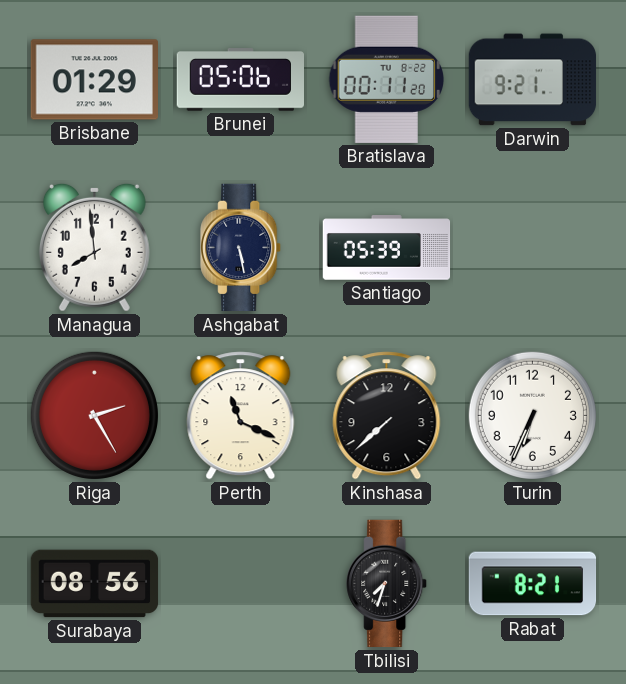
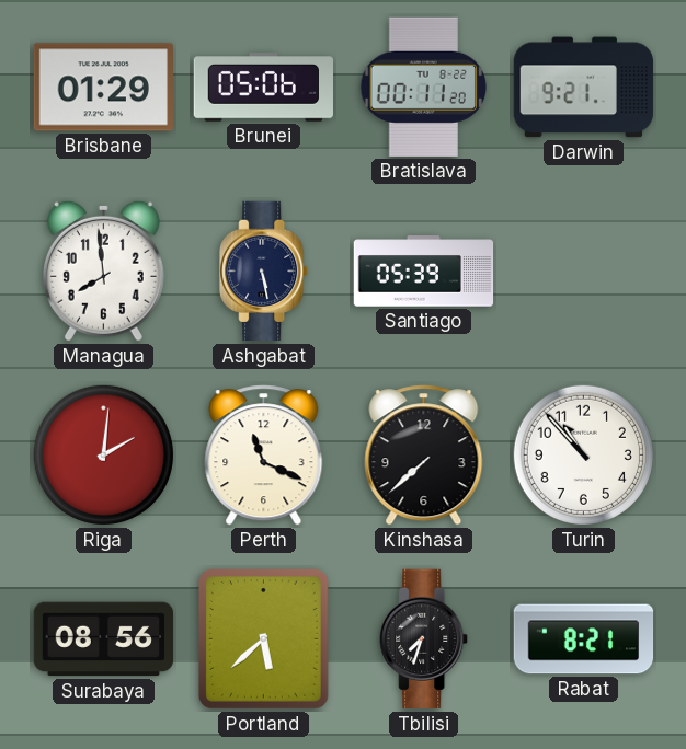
Riga: 2:25 -> 2:01 (103, 454)
Turin: 6:34 -> 10:53 (583, 454)
Portland: none -> 5:38 (263, 639)
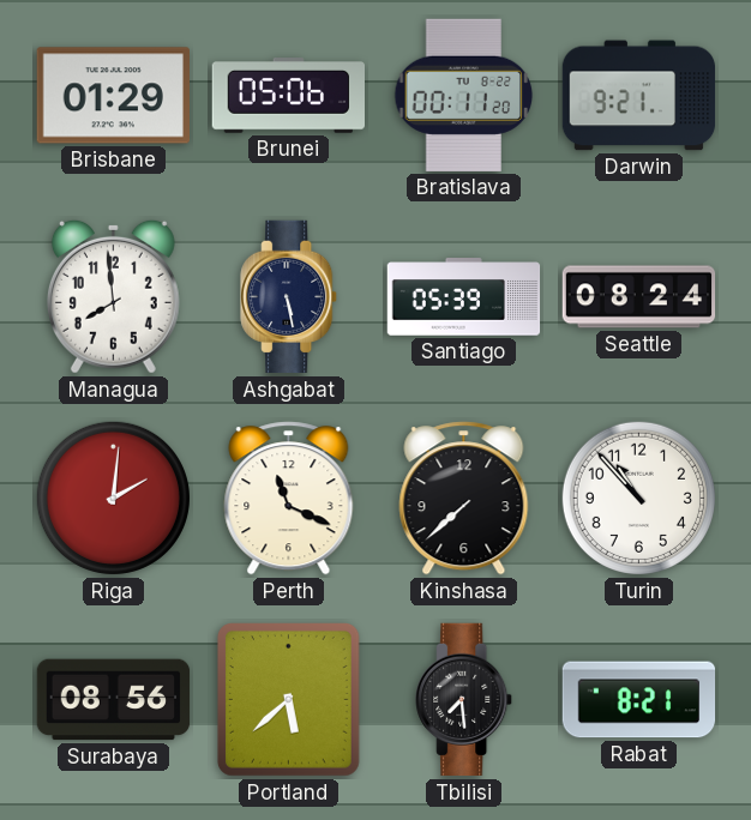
Seattle: none -> 08:24 (639, 297)
Tbilisi: 7:33 -> 7:29 (464, 700)
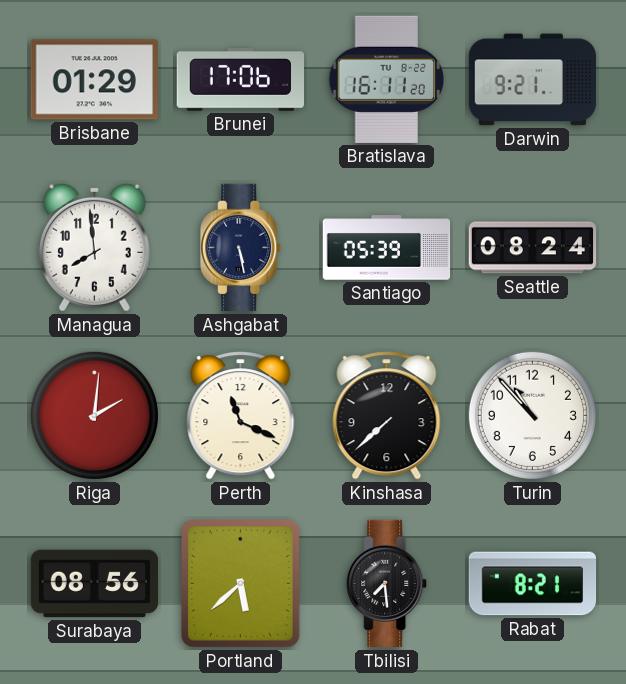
Brunei: 05:06 -> 17:06 (240, 80)
Bratislava: 00:11 -> 16:11 (387, 79)
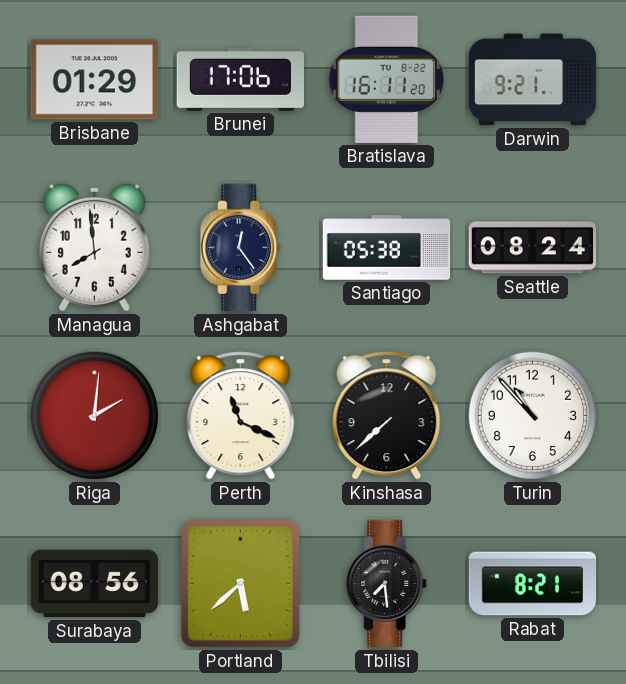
Ashgabat: 5:28 -> 12:24 (241, 248)
Santiago: 05:39 -> 05:38 (387, 248)
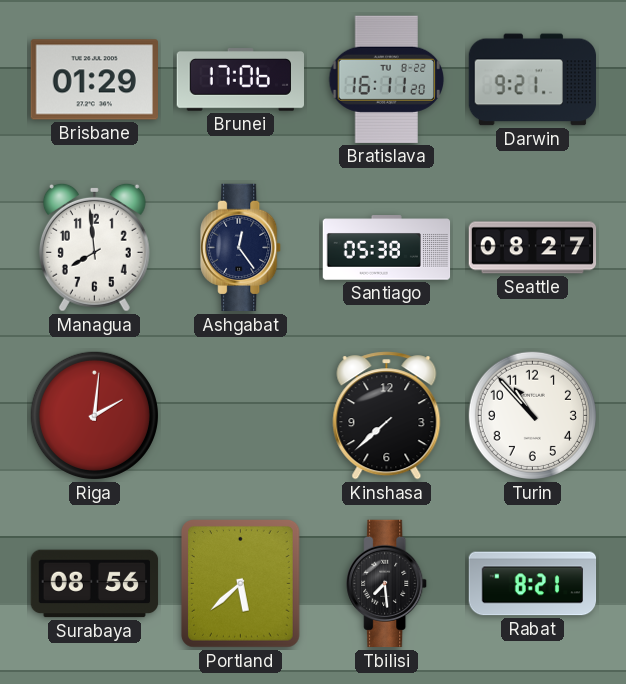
Seattle: 08:24 -> 08:27 (533, 248)
Perth: 11:19 -> none (241, 416)
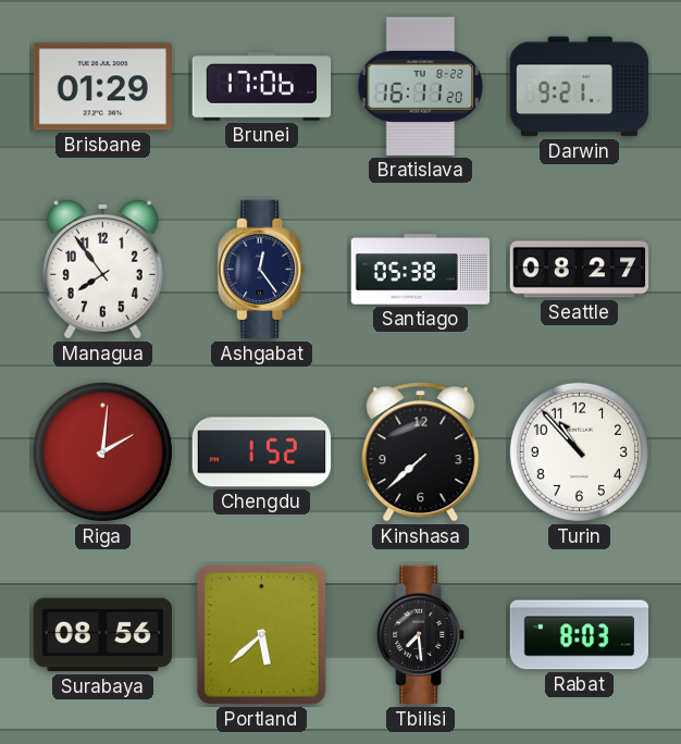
Managua: 7:59 -> 7:54 (102, 269)
Chengdu: none -> 1:52 (262, 452)
Rabat: 8:21 -> 8:03 (580, 635)
